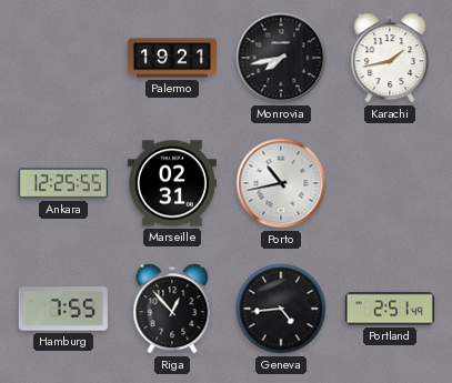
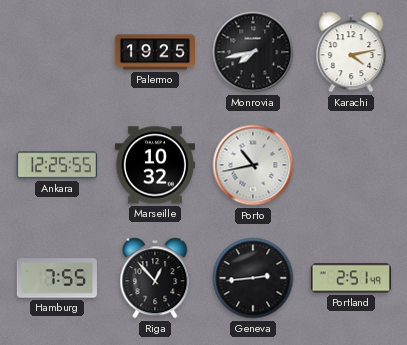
Palermo: 19:21 -> 19:25 (154, 52)
Karachi: 1:43 -> 4:13 (351, 52)
Marseille: 02:31 -> 10:32 (155, 165)
Geneva: 4:44 -> 2:44 (253, 278)
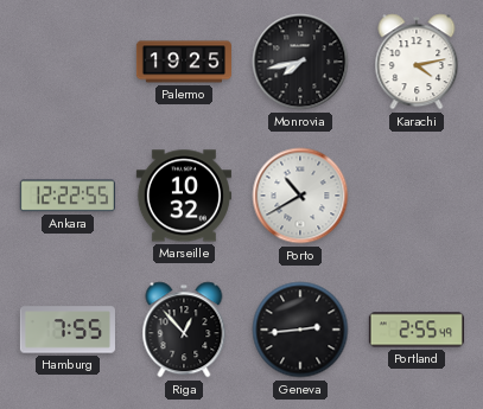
Ankara: 12:25 -> 12:22 (68, 196)
Porto: 10:43 -> 10:40 (300, 196)
Portland: 2:51 -> 2:55 (417, 330)
